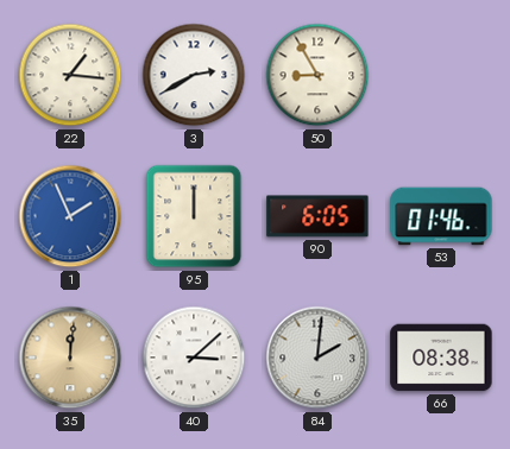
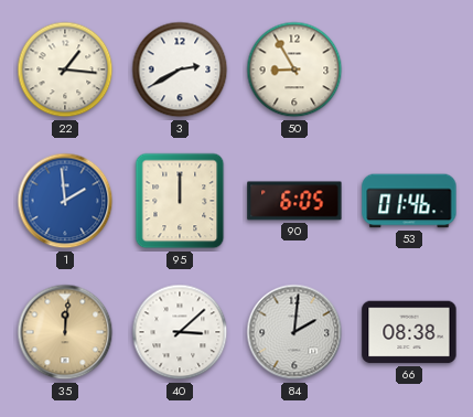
1: 1:56 -> 1:59 (65, 201)
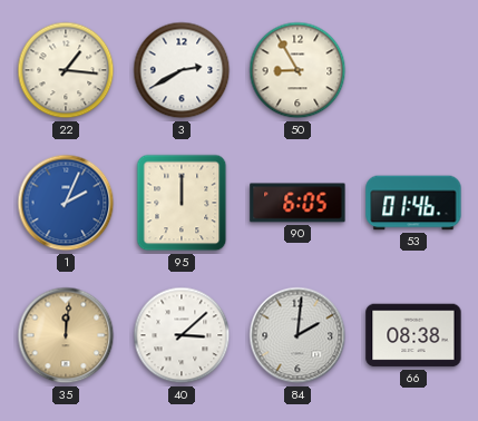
1: 1:59 -> 2:04 (66, 203)
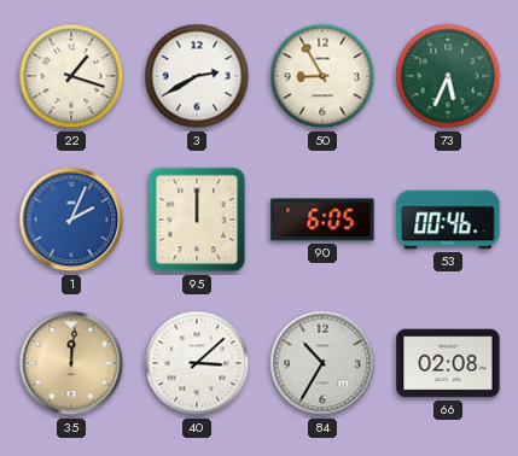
22: 1:16 -> 1:18 (71, 76)
73: none -> 5:34 (448, 76)
53: 01:46 -> 00:46 (448, 220)
84: 2:01 -> 10:35 (322, 363)
66: 08:38 -> 02:08 (448, 363)
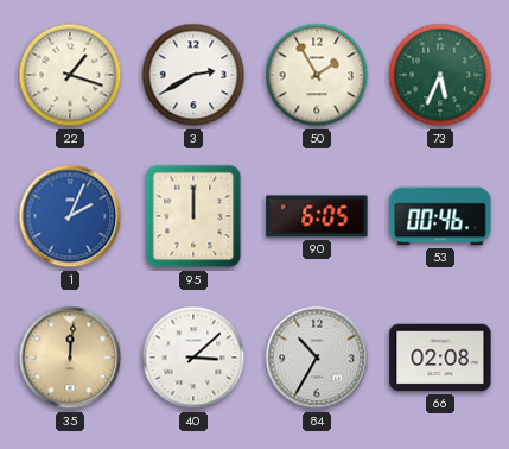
50: 8:55 -> 1:55 (317, 75)
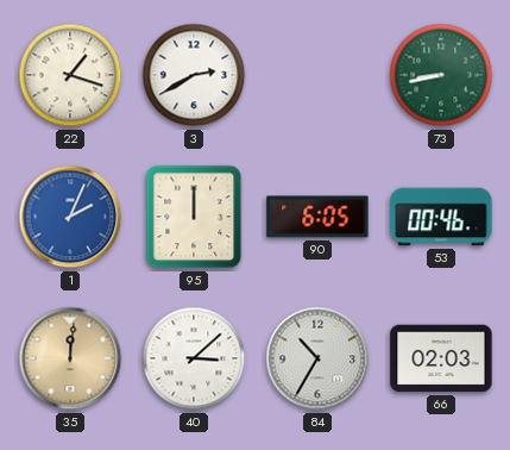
50: 1:55 -> none (317, 75)
73: 5:34 -> 8:43 (441, 75)
66: 02:08 -> 02:03 (441, 358)
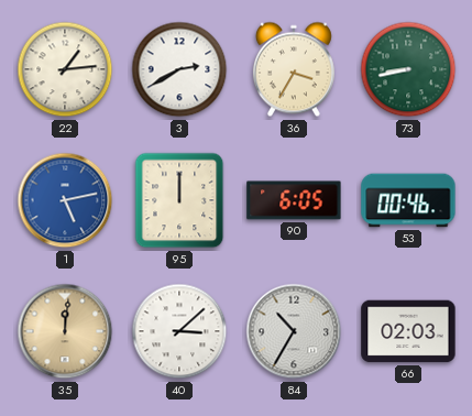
22: 1:18 -> 1:14 (65, 69)
36: none -> 3:35 (294, 69)
1: 2:04 -> 5:13 (65, 200)
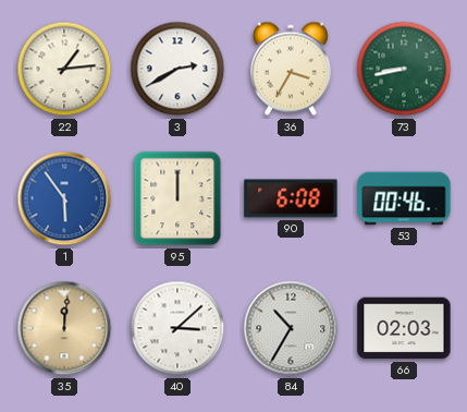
1: 5:13 -> 5:54 (64, 198)
90: 6:05 -> 6:08 (291, 198)
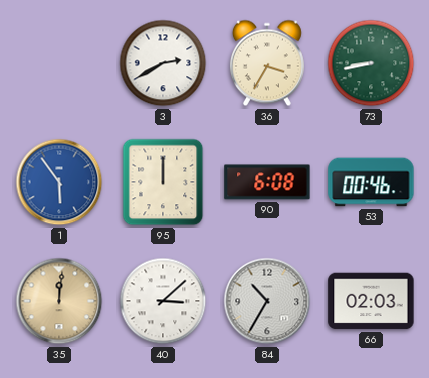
22: 1:14 -> none (64, 69)
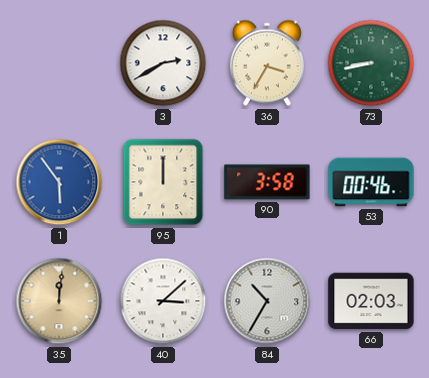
90: 6:08 -> 3:58 (267, 182)
